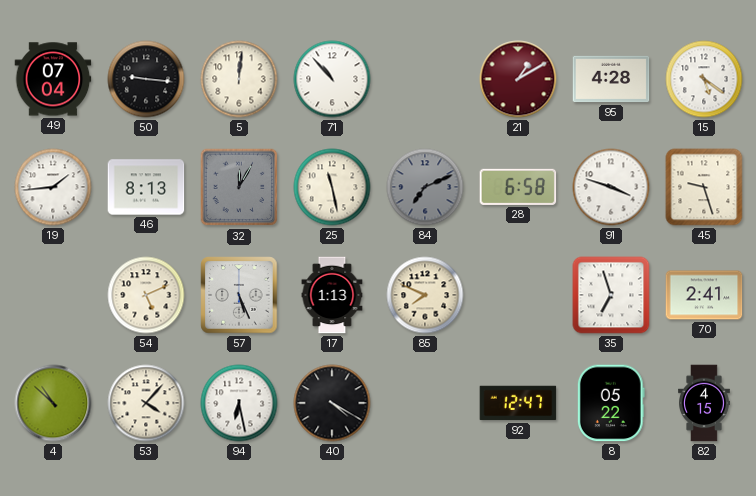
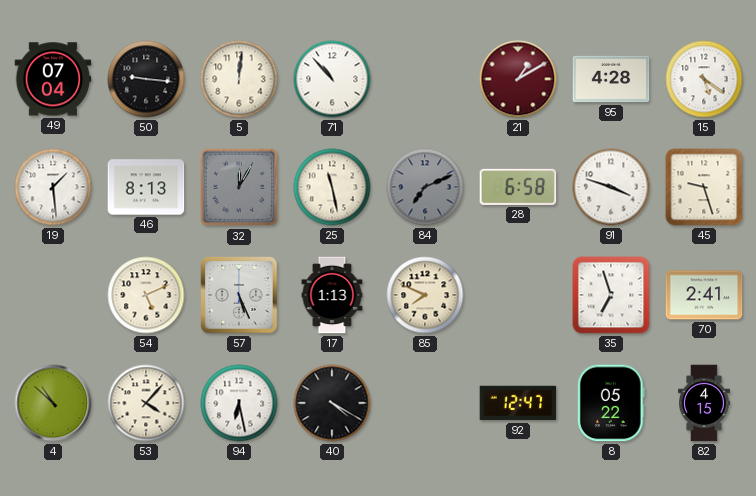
19: 1:44 -> 1:29 (53, 187)
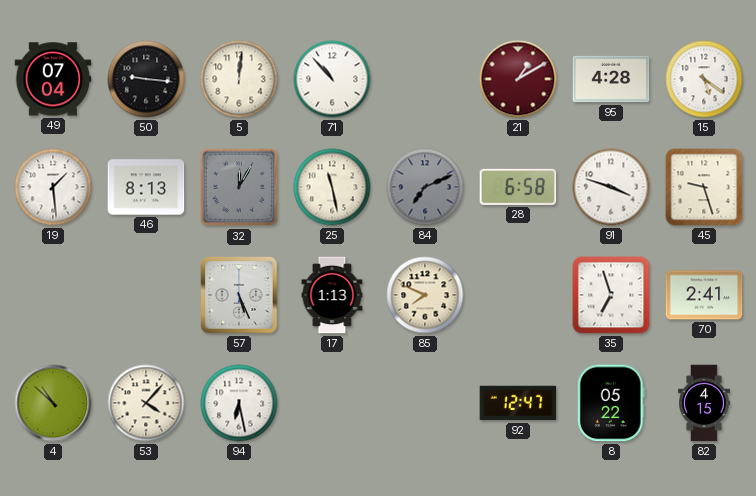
54: 5:11 -> none (146, 295)
40: 4:20 -> none (332, 403)
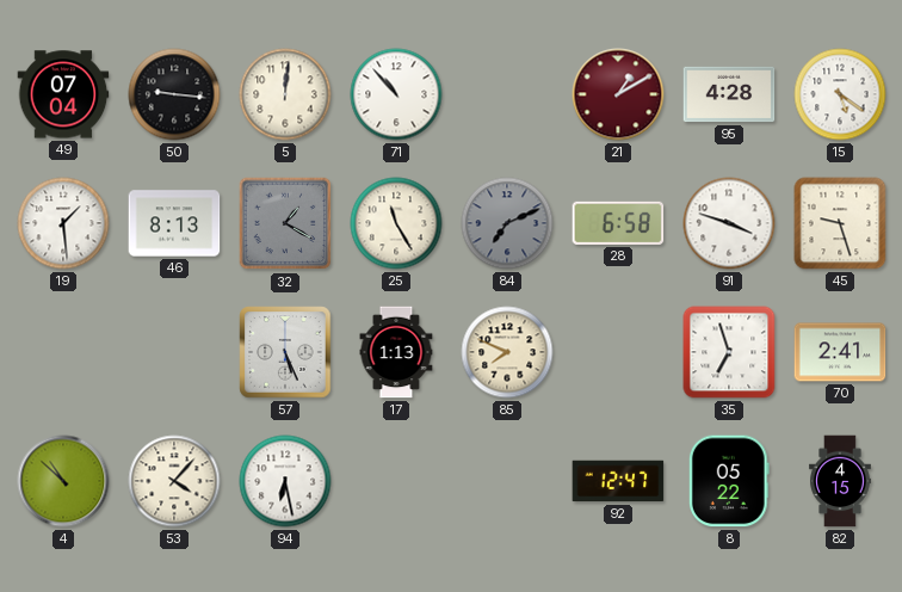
32: 12:05 -> 1:20 (285, 223)
25: 11:28 -> 11:25 (396, 223)
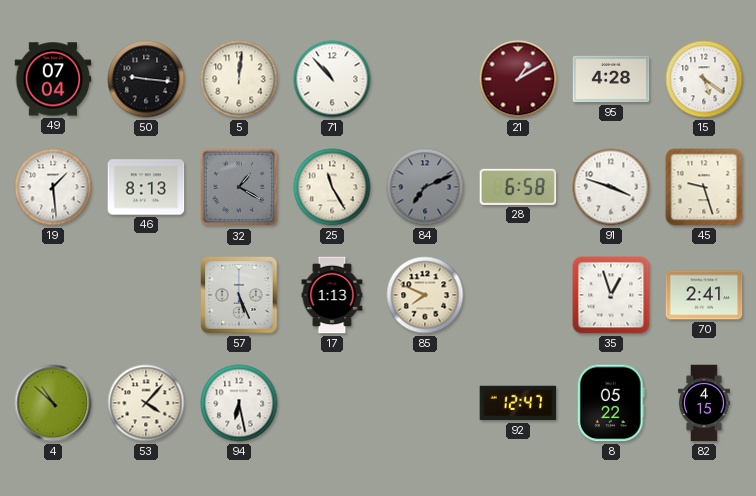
35: 6:57 -> 12:57 (611, 295)
